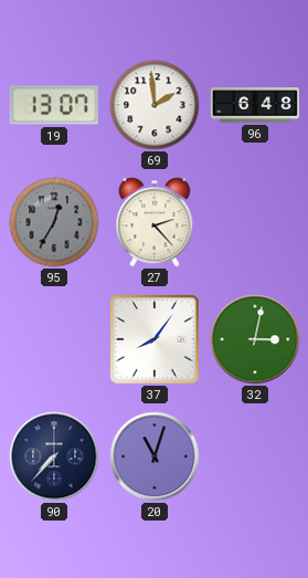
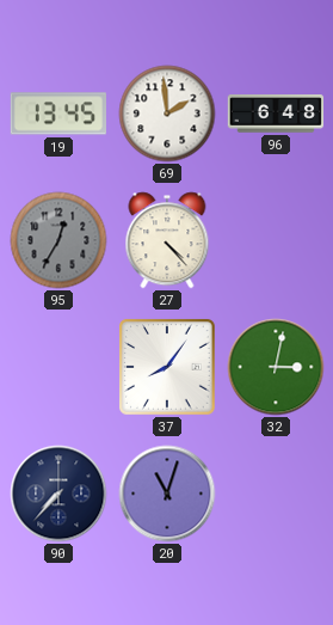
19: 13:07 -> 13:45 (58, 114)
27: 2:23 -> 4:23 (167, 240)
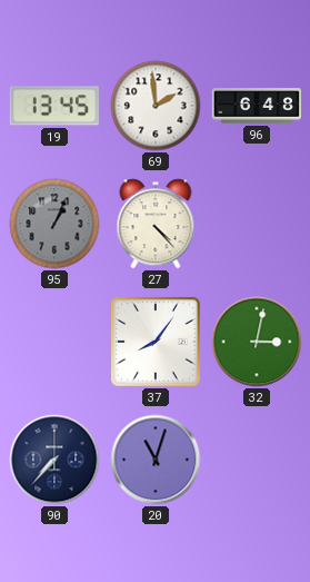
95: 12:35 -> 1:04 (54, 224)
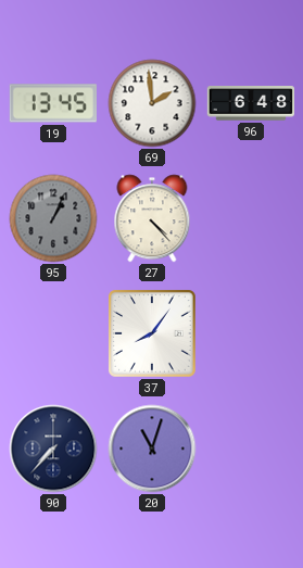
32: 3:02 -> none (257, 342)
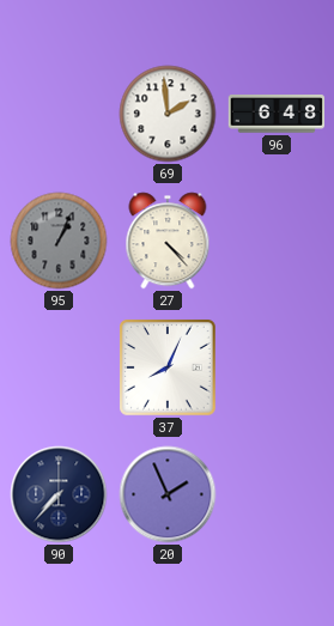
19: 13:45 -> none (53, 103)
37: 8:06 -> 8:04 (168, 367)
20: 11:03 -> 1:56 (168, 494)
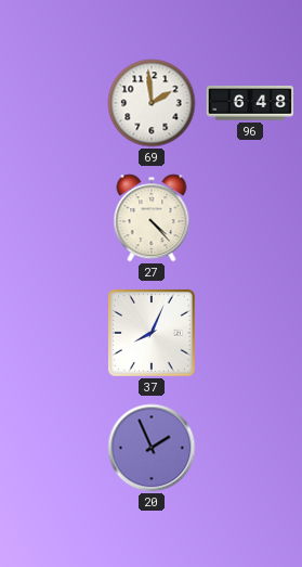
95: 1:04 -> none (59, 241)
90: 7:37 -> none (59, 494)
